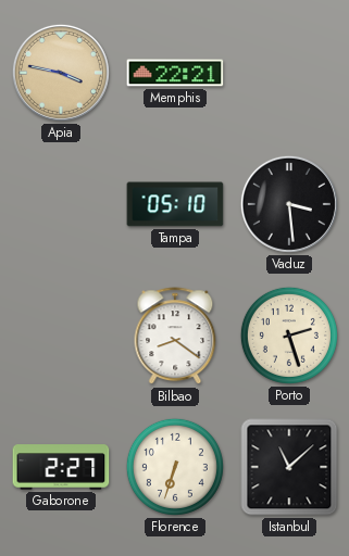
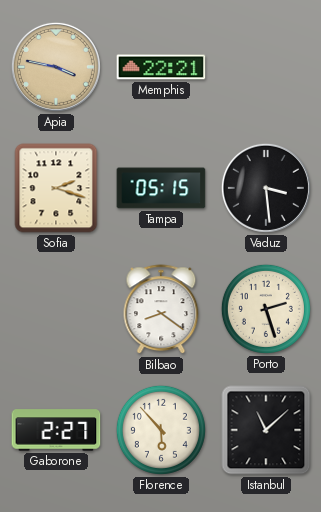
Sofia: none -> 2:18 (56, 188)
Tampa: 05:10 -> 05:15 (161, 188)
Florence: 6:33 -> 5:53 (161, 430)
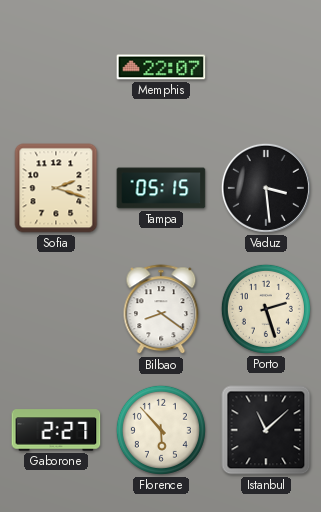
Apia: 3:47 -> none (56, 67)
Memphis: 22:21 -> 22:07 (161, 67)
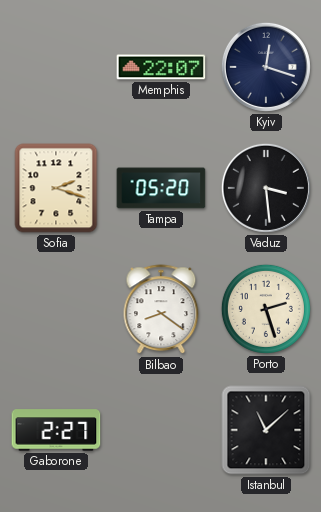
Kyiv: none -> 12:18 (266, 67)
Tampa: 05:15 -> 05:20 (161, 188)
Florence: 5:53 -> none (161, 430)
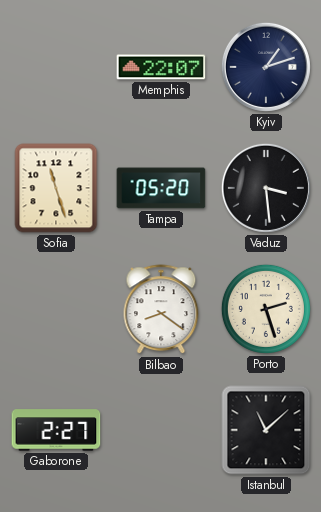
Kyiv: 12:18 -> 1:12 (266, 67)
Sofia: 2:18 -> 11:27 (56, 188)
